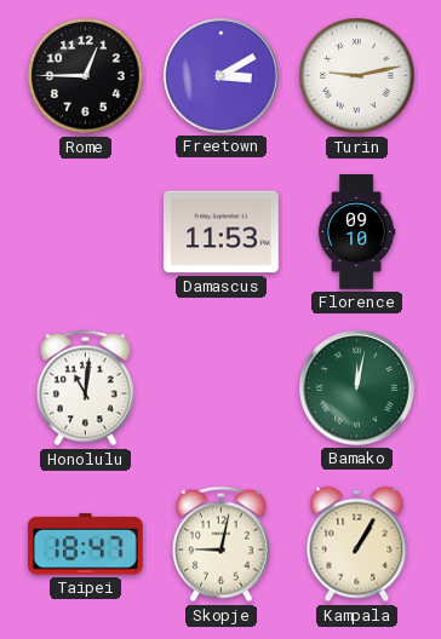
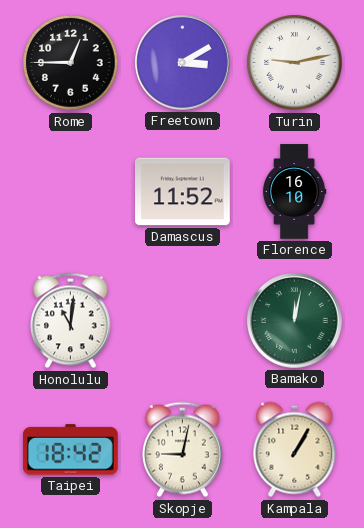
Damascus: 11:53 -> 11:52 (183, 192)
Florence: 09:10 -> 16:10 (294, 192)
Taipei: 18:47 -> 18:42 (70, 450)
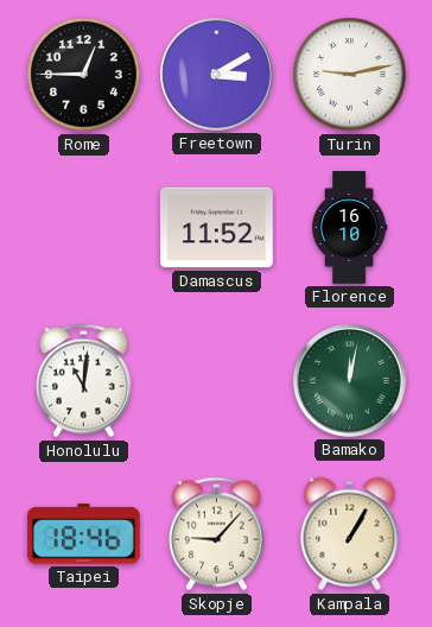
Taipei: 18:42 -> 18:46 (83, 534)
Skopje: 9:02 -> 9:07 (217, 534)
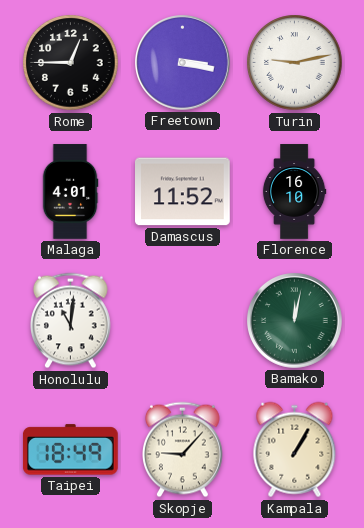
Freetown: 3:10 -> 3:17 (183, 63)
Malaga: none -> 4:01 (70, 192)
Taipei: 18:46 -> 18:49 (70, 450)
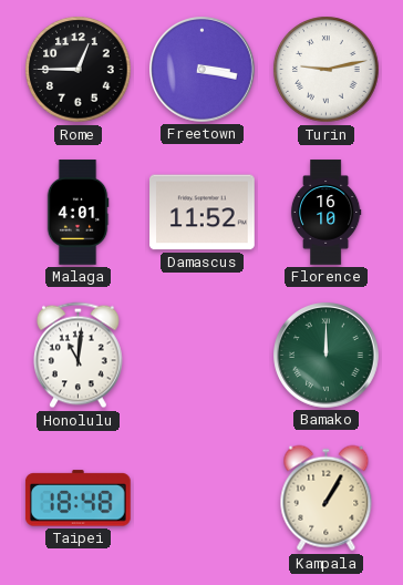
Bamako: 12:02 -> 12:00 (327, 356)
Taipei: 18:49 -> 18:48 (77, 499)
Skopje: 9:07 -> none (183, 450)
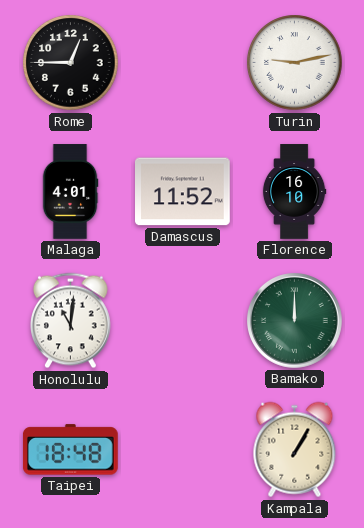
Freetown: 3:17 -> none (203, 70)
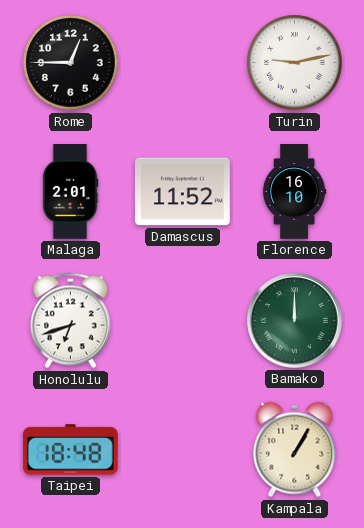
Malaga: 4:01 -> 2:01 (70, 192)
Honolulu: 11:01 -> 6:42 (71, 321)
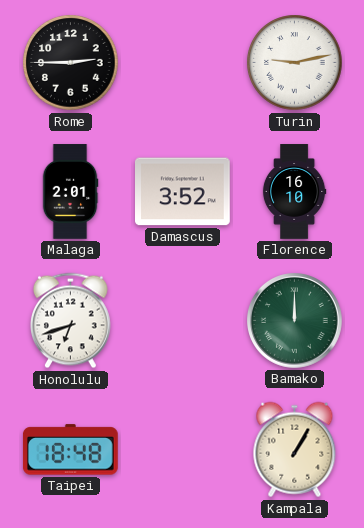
Rome: 12:45 -> 2:45 (71, 63)
Damascus: 11:52 -> 3:52 (183, 192)
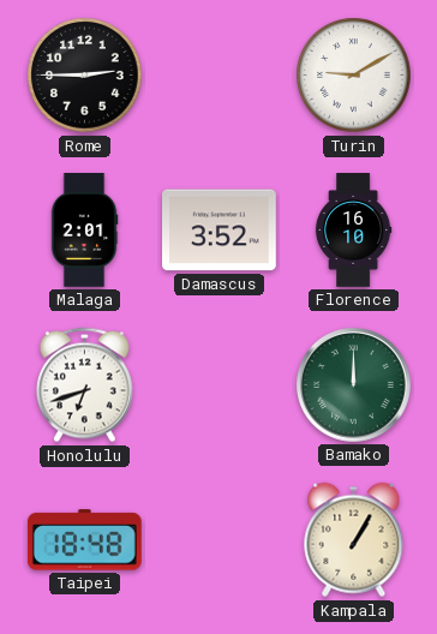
Turin: 9:13 -> 9:10 (354, 76)
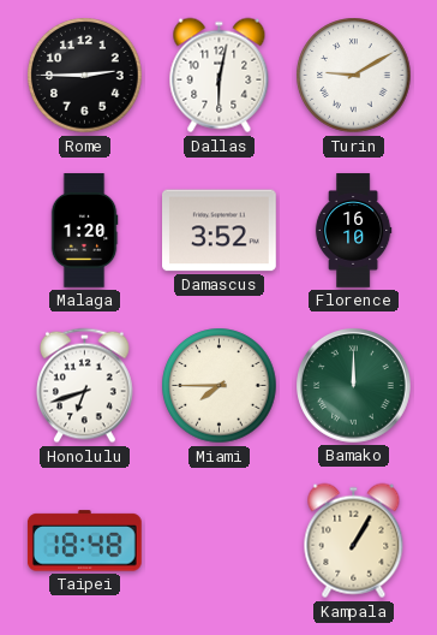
Dallas: none -> 6:02 (220, 76)
Malaga: 2:01 -> 1:20 (84, 231)
Miami: none -> 7:45 (220, 386)
